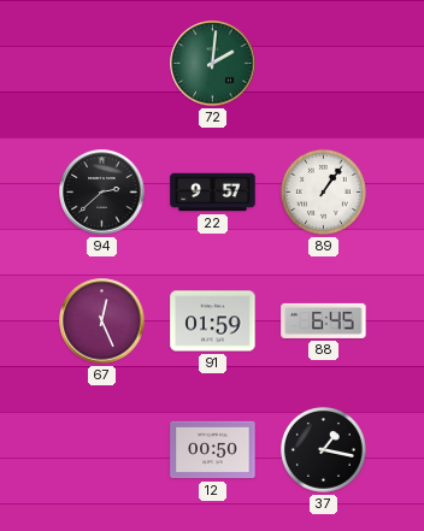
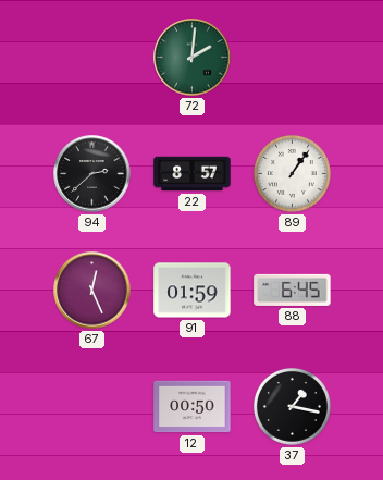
22: 9:57 -> 8:57 (193, 174)
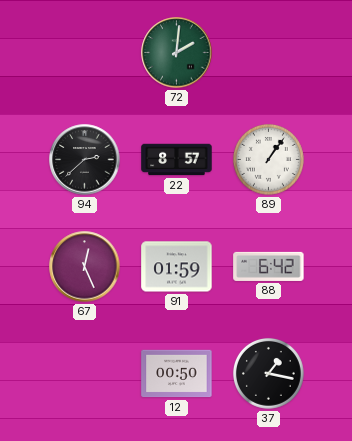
88: 6:45 -> 6:42 (269, 266)
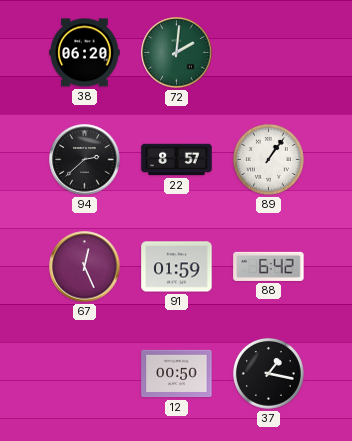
38: none -> 06:20 (85, 53)
